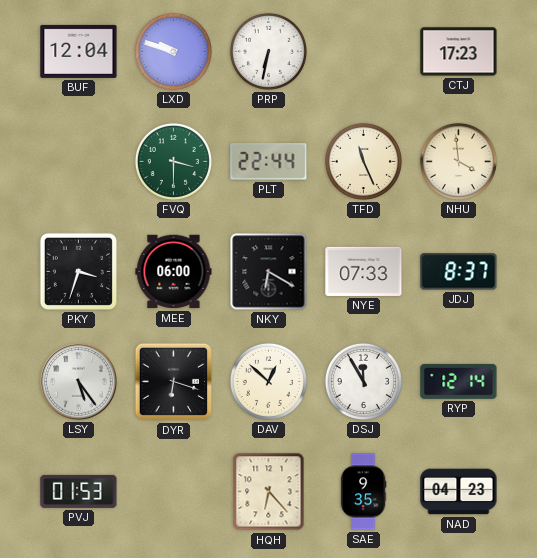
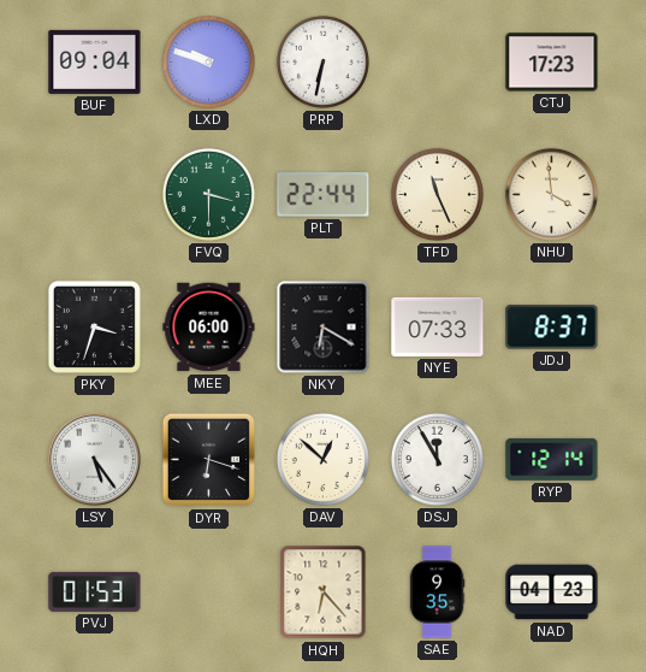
BUF: 12:04 -> 09:04 (95, 61)
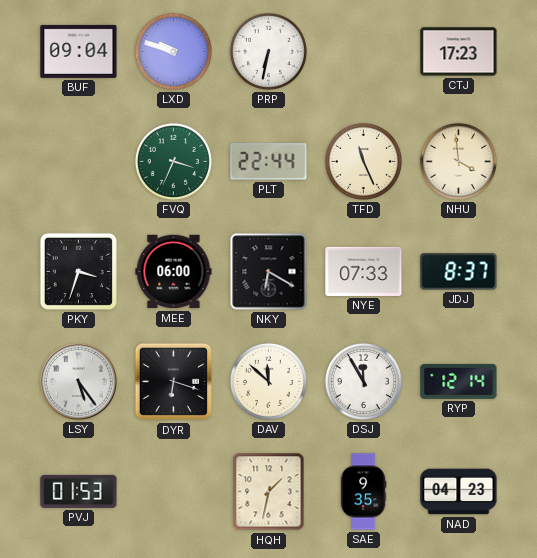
FVQ: 3:30 -> 3:34 (173, 161)
DAV: 12:52 -> 11:52 (268, 381)
HQH: 6:23 -> 1:32 (269, 492)
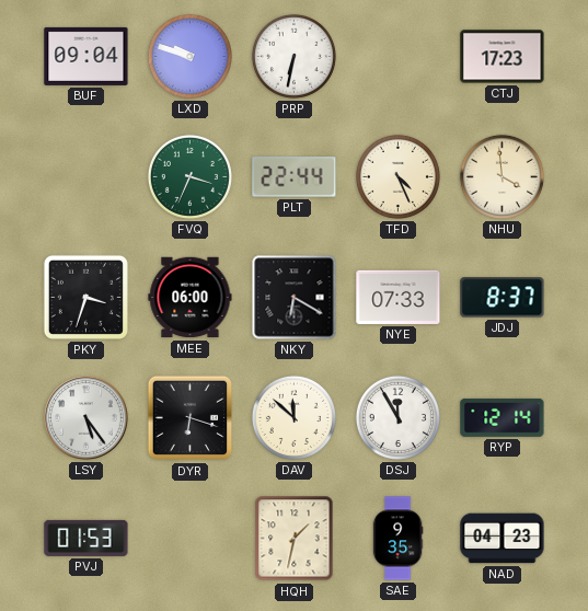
TFD: 11:26 -> 4:26 (397, 176)
